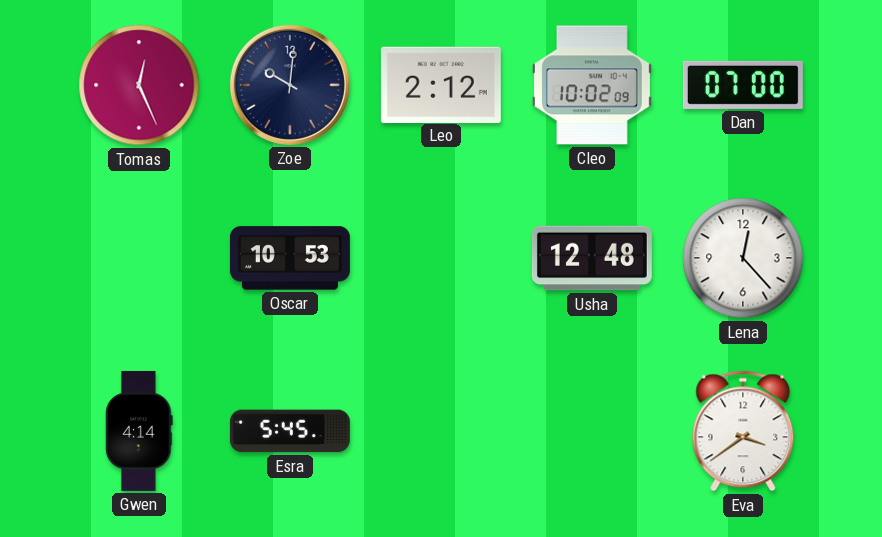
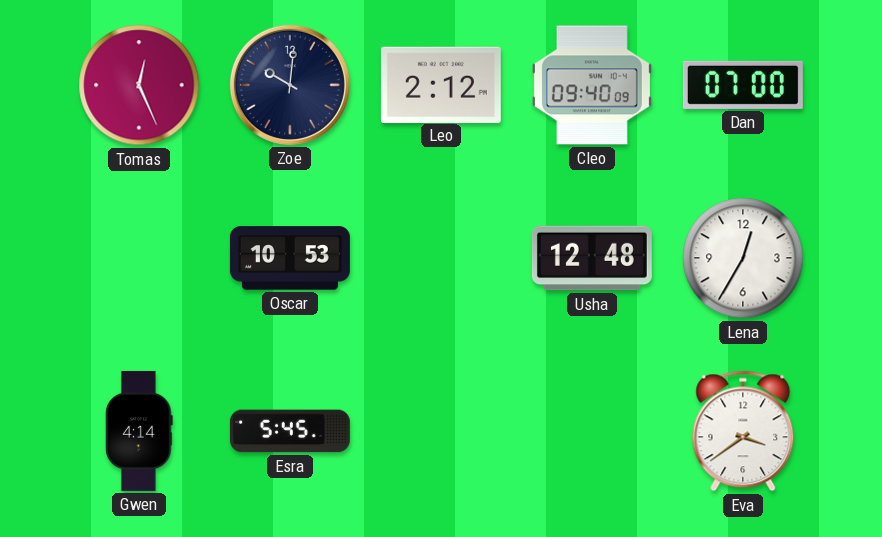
Cleo: 10:02 -> 09:40 (592, 85)
Lena: 12:23 -> 12:35 (743, 258)
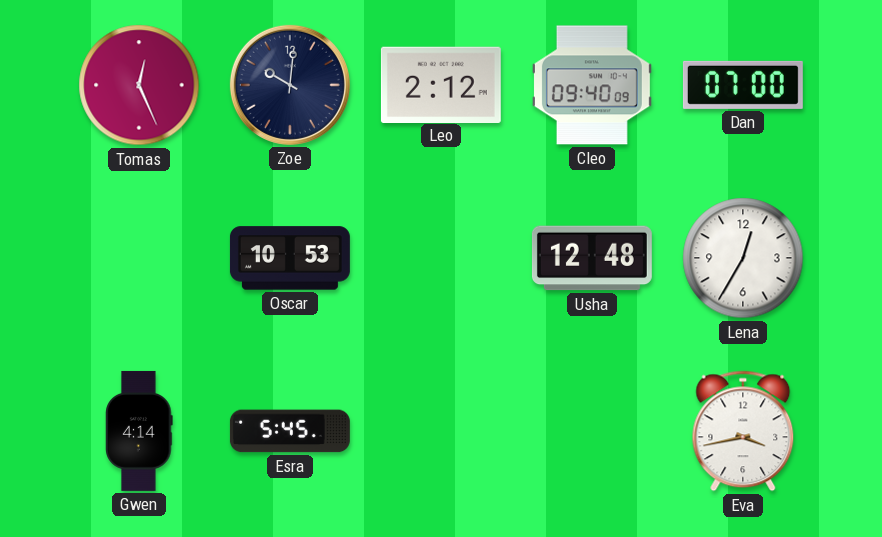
Eva: 3:39 -> 3:43 (743, 431)
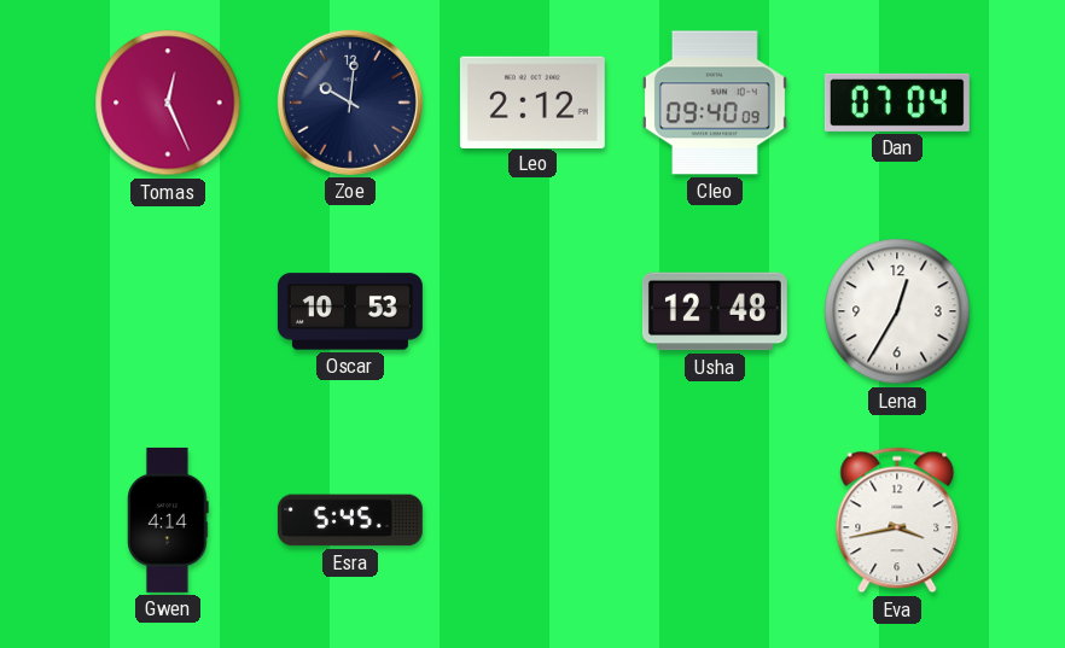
Dan: 07:00 -> 07:04 (897, 103)
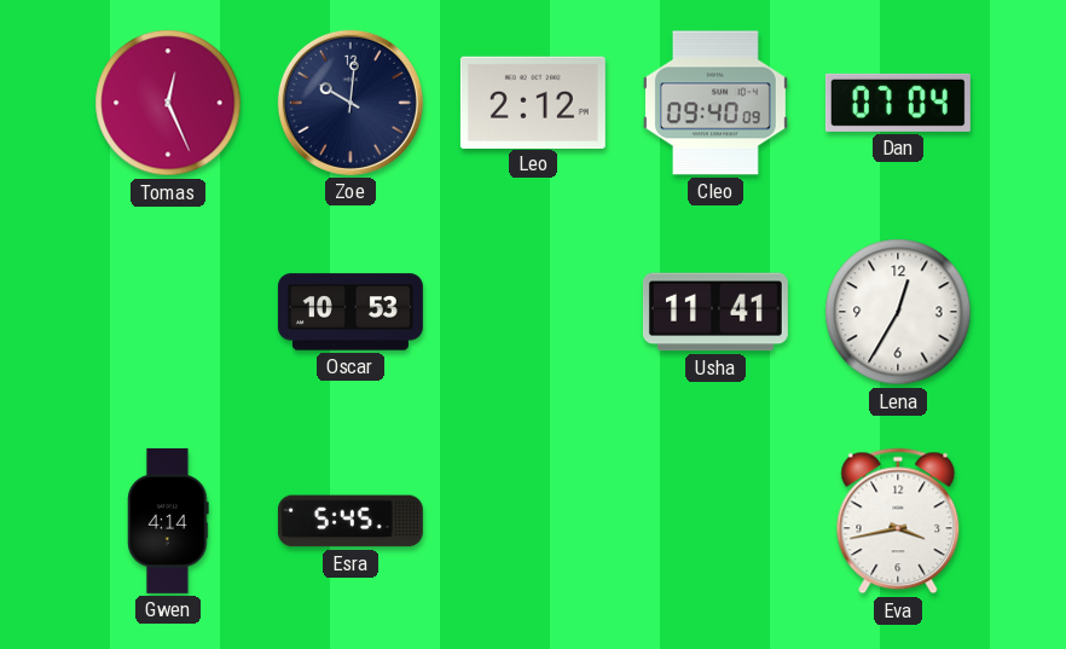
Usha: 12:48 -> 11:41 (716, 312)
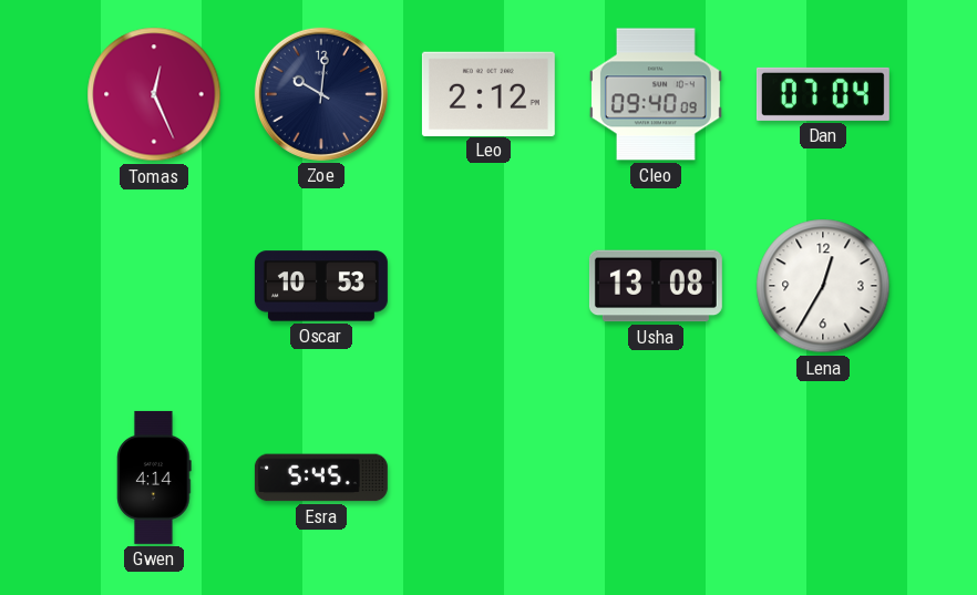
Usha: 11:41 -> 13:08 (656, 286)
Eva: 3:43 -> none (898, 521)
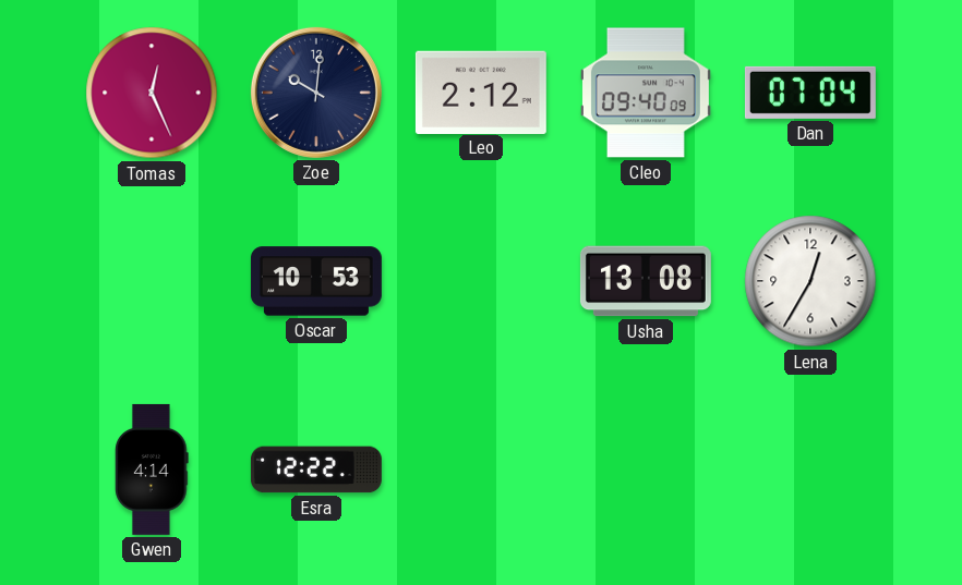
Esra: 5:45 -> 12:22 (316, 470)
